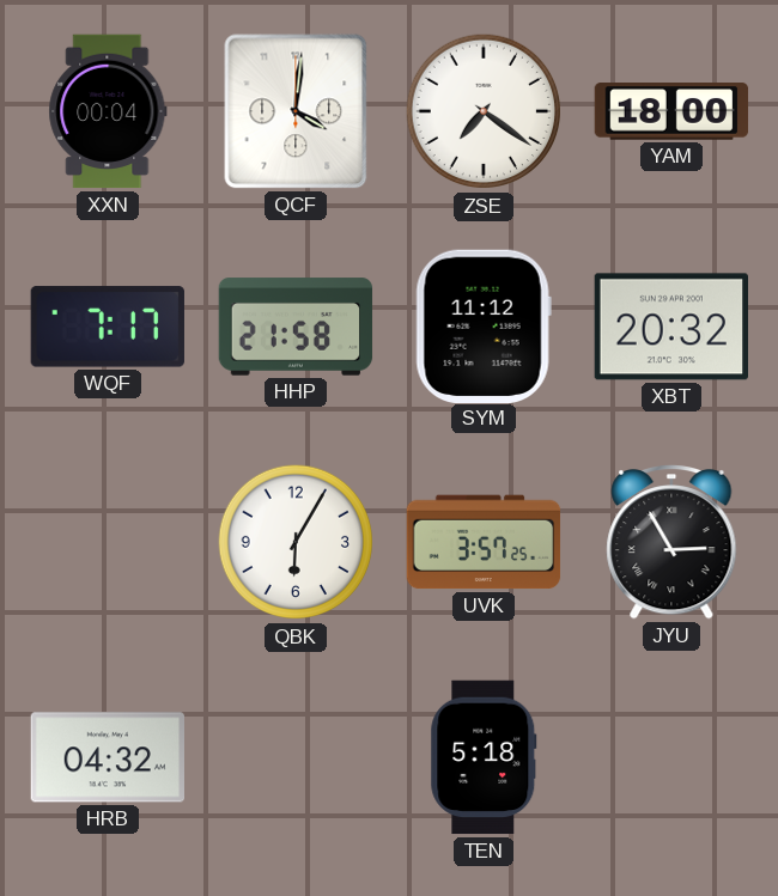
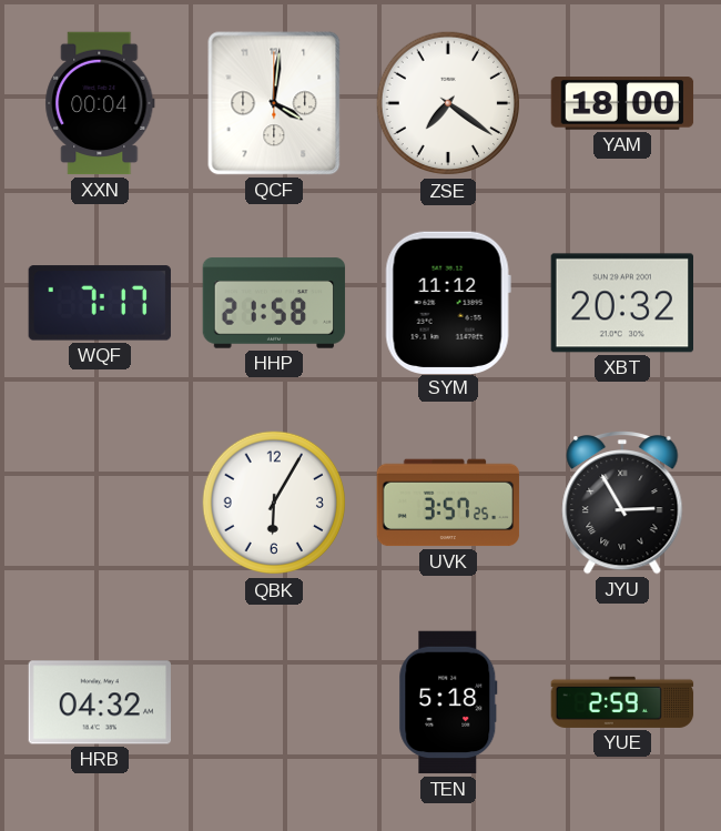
YUE: none -> 2:59 (622, 702)
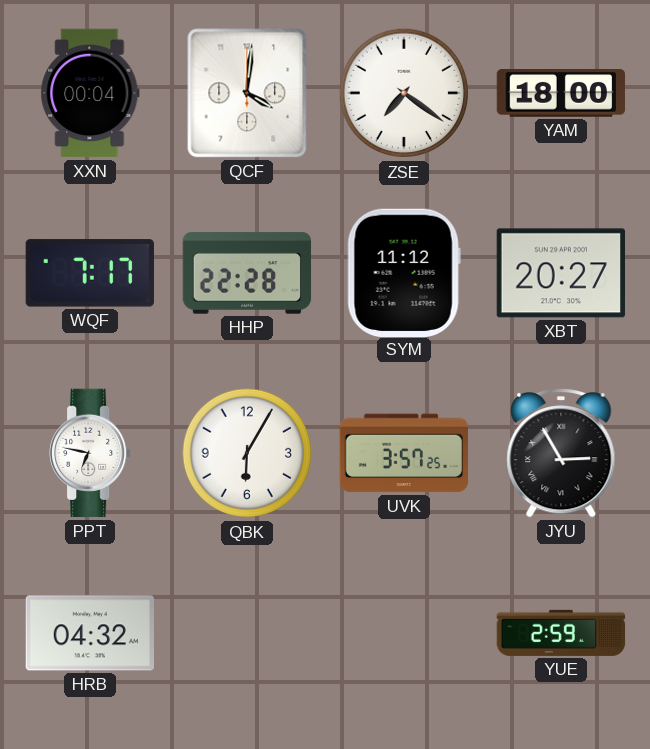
HHP: 21:58 -> 22:28 (247, 273)
XBT: 20:32 -> 20:27 (560, 273)
PPT: none -> 6:47 (90, 453)
TEN: 5:18 -> none (448, 702)
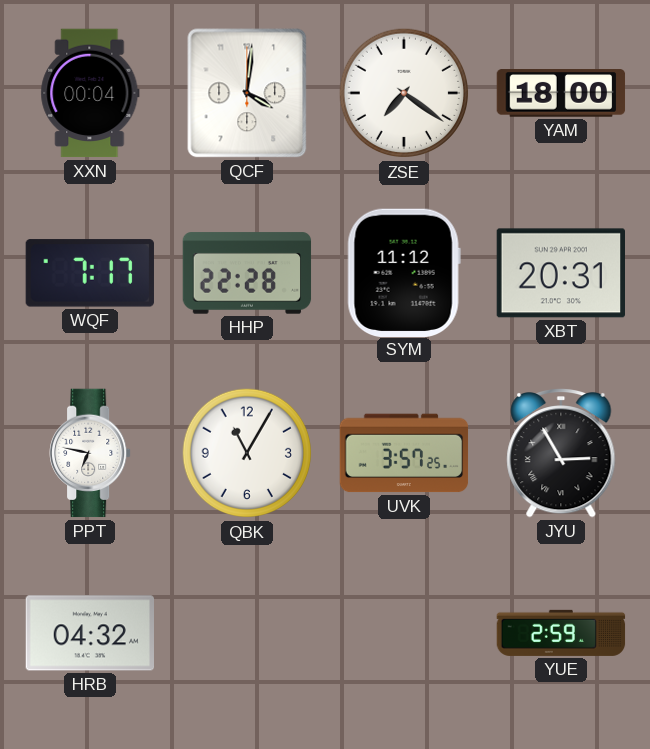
XBT: 20:27 -> 20:31 (560, 273)
QBK: 6:05 -> 11:05 (247, 453)
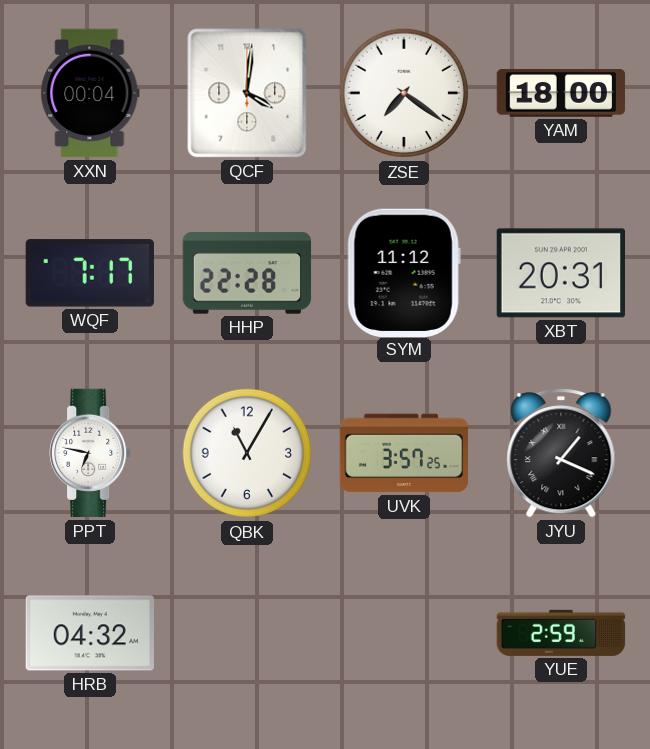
JYU: 2:55 -> 1:19 (561, 453)
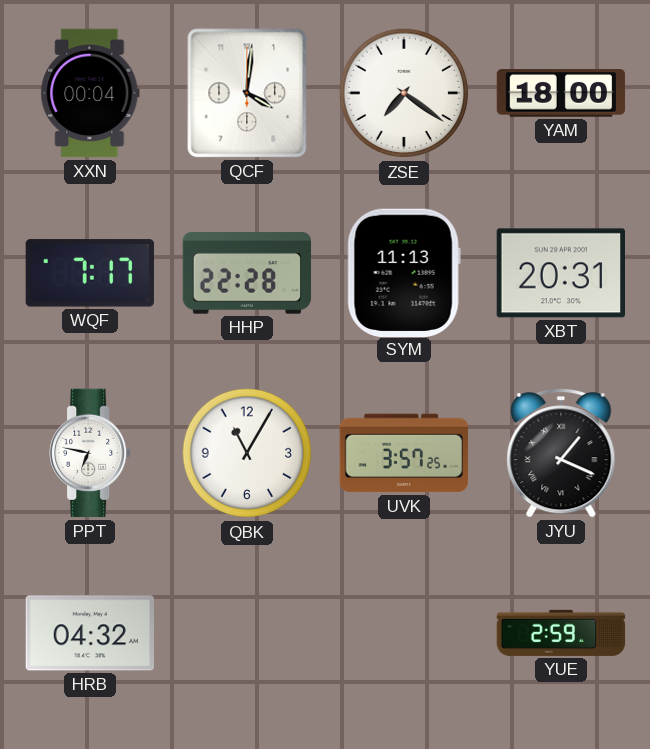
SYM: 11:12 -> 11:13 (404, 272)
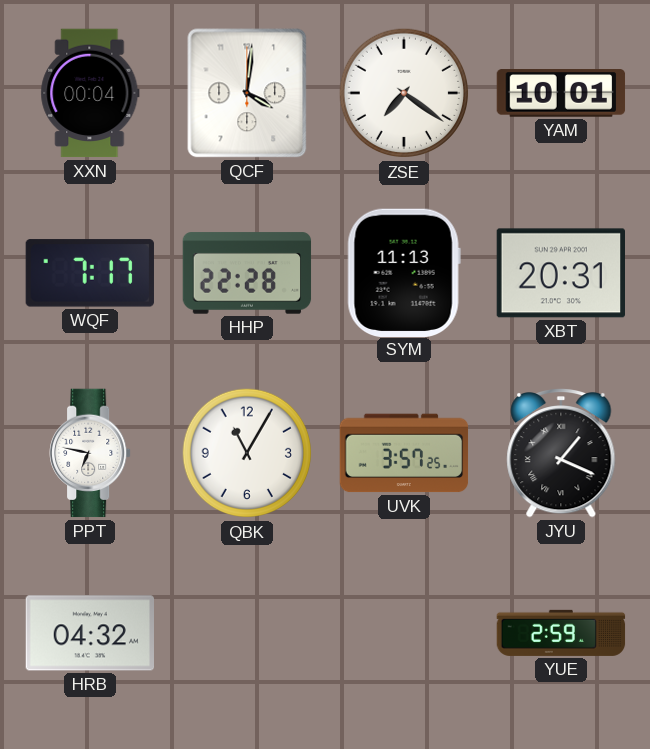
YAM: 18:00 -> 10:01 (561, 93)
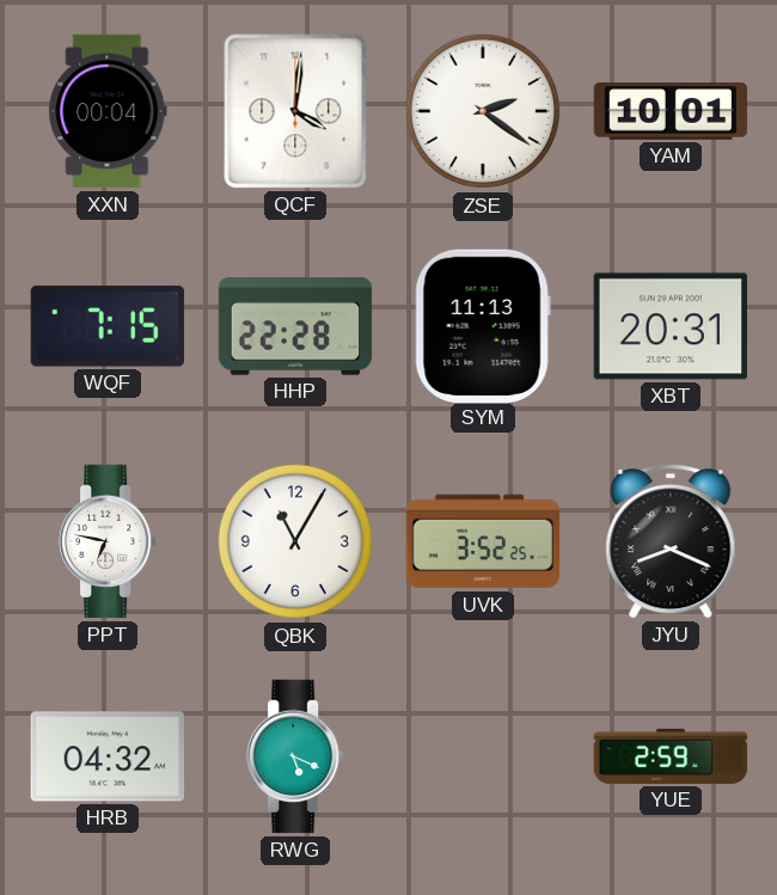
ZSE: 7:21 -> 2:21 (483, 111)
WQF: 7:17 -> 7:15 (108, 326)
UVK: 3:57 -> 3:52 (483, 541)
JYU: 1:19 -> 8:19 (671, 541)
RWG: none -> 5:19 (295, 756)
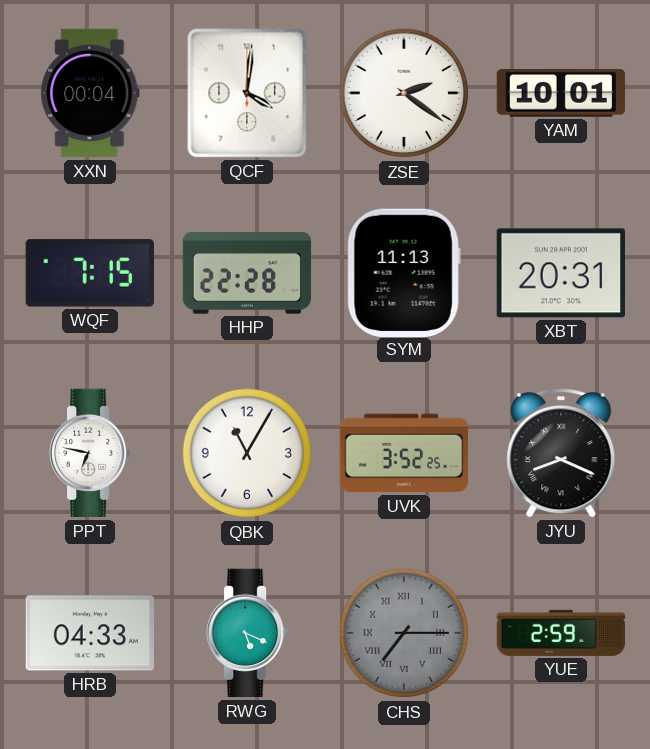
HRB: 04:32 -> 04:33 (89, 633)
CHS: none -> 7:15 (404, 633)
